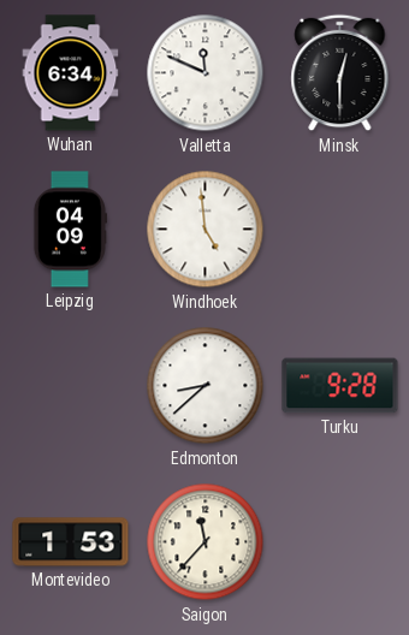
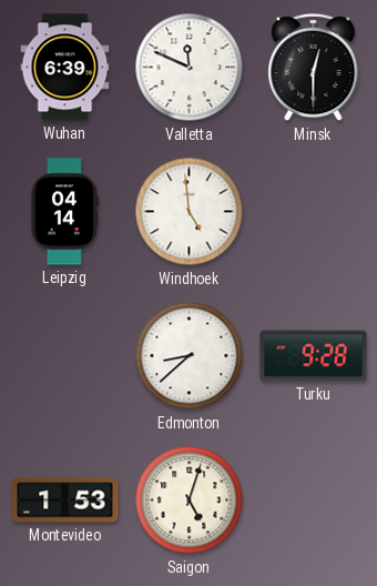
Wuhan: 6:34 -> 6:39 (65, 68)
Leipzig: 04:09 -> 04:14 (64, 212)
Saigon: 11:37 -> 5:03 (190, 501)
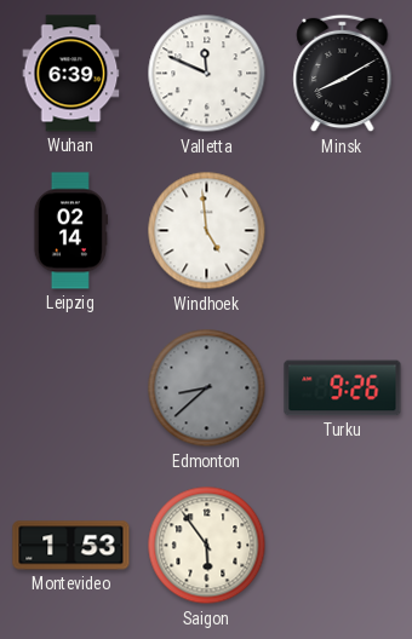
Minsk: 12:30 -> 8:10 (343, 74)
Leipzig: 04:14 -> 02:14 (70, 231)
Edmonton dial: white -> grey (207, 388)
Turku: 9:28 -> 9:26 (343, 388)
Saigon: 5:03 -> 5:54 (207, 546)
